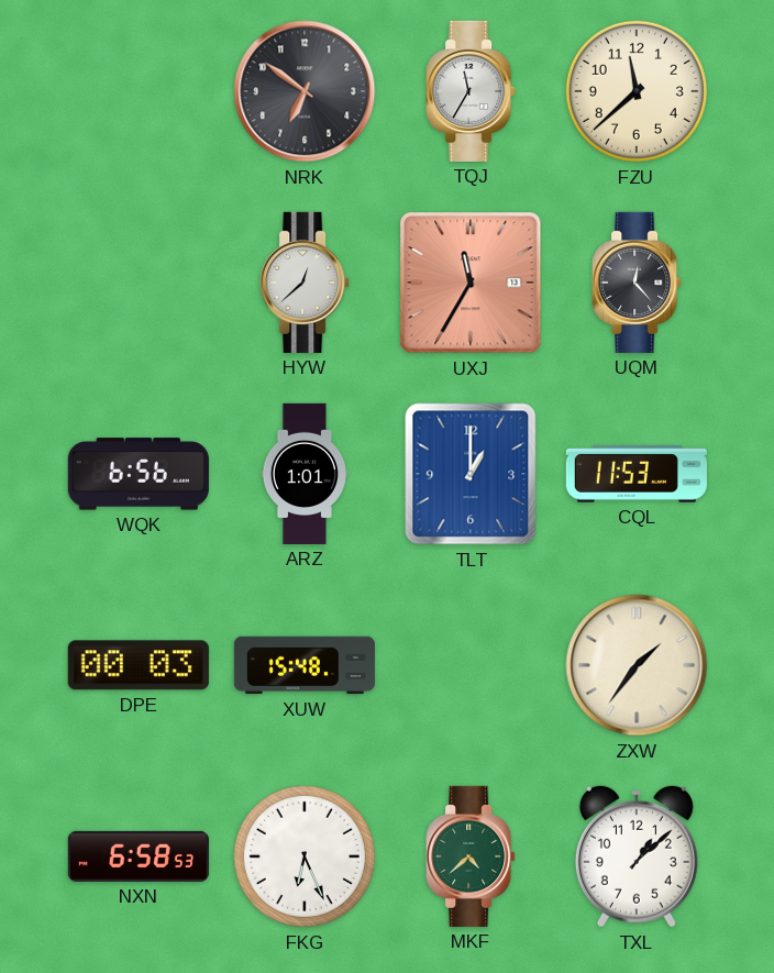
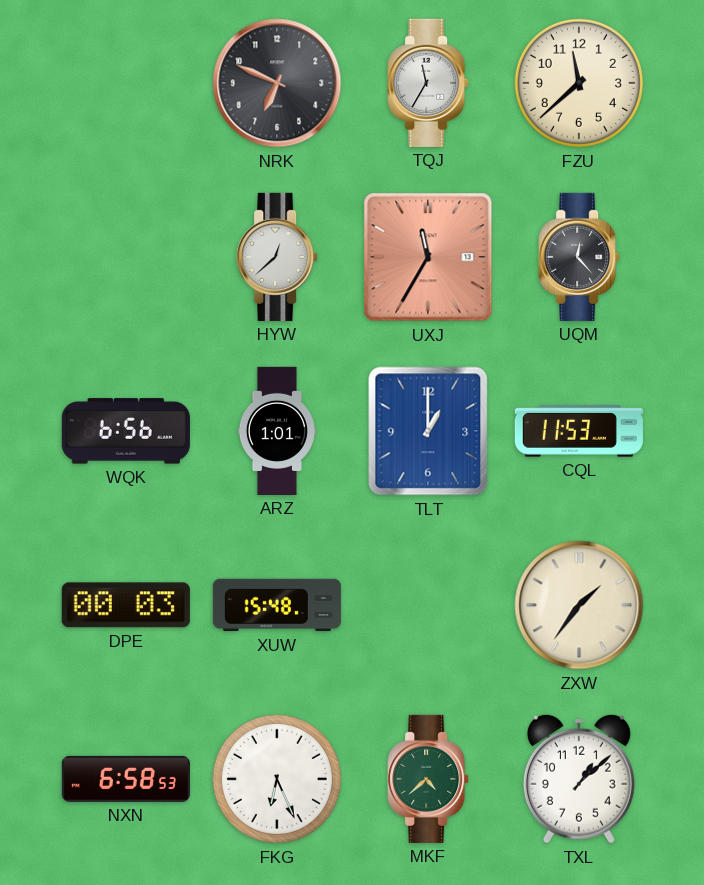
NRK: 6:51 -> 6:49 (277, 83)
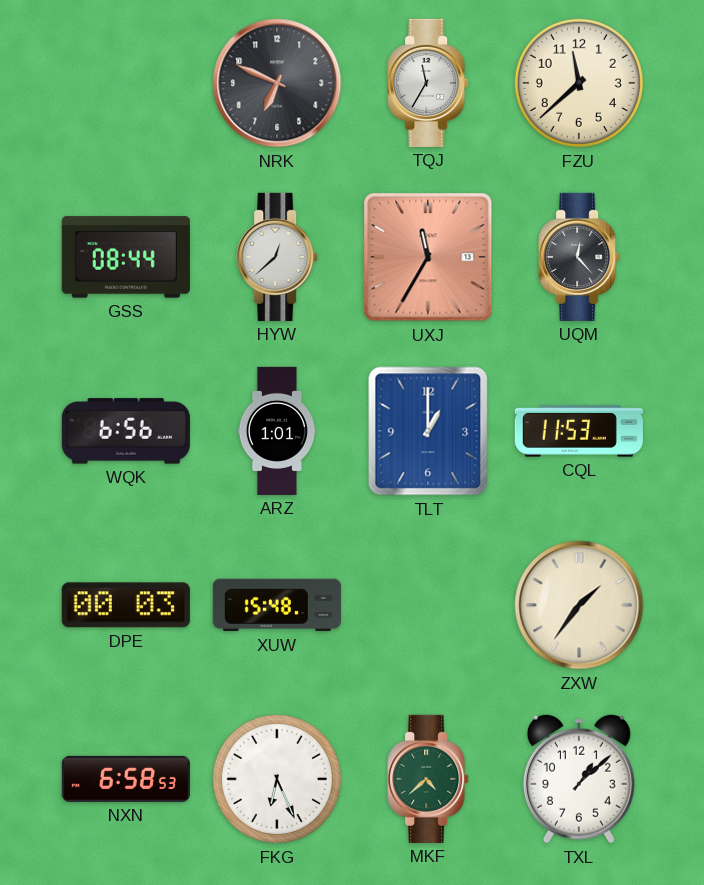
GSS: none -> 08:44 (126, 257)
